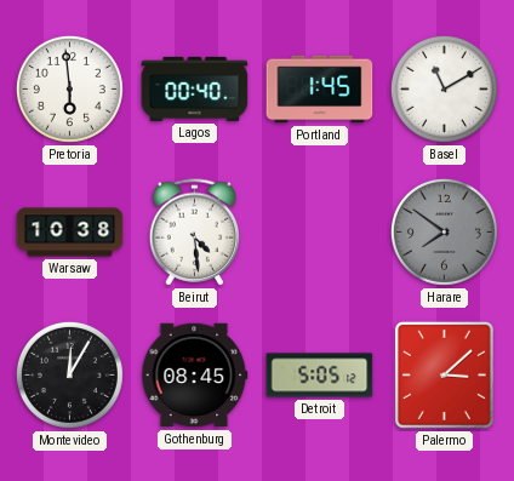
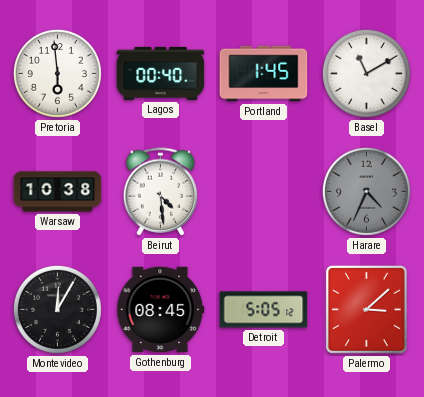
Harare: 7:51 -> 4:34 (366, 191)
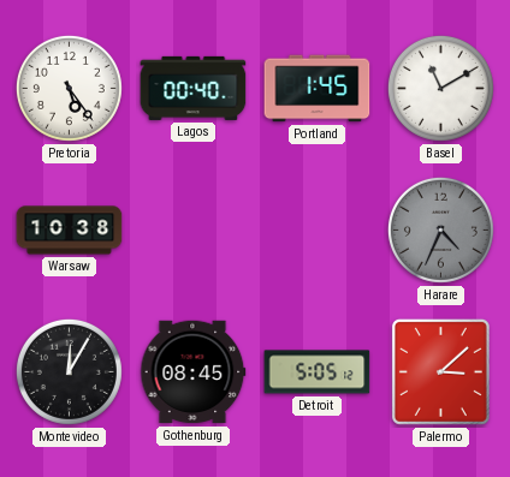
Pretoria: 5:59 -> 5:24 (69, 88)
Beirut: 4:29 -> none (161, 192)
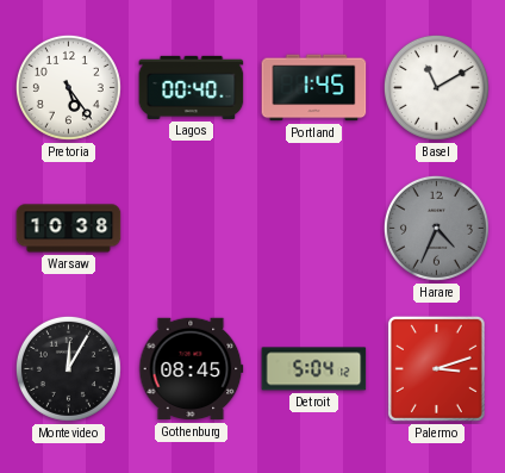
Detroit: 5:05 -> 5:04 (314, 369)
Palermo: 3:08 -> 3:12 (436, 368)
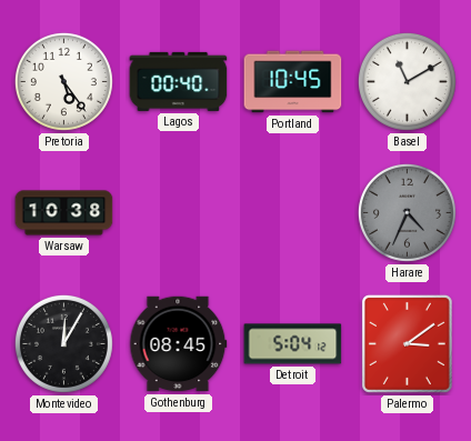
Portland: 1:45 -> 10:45 (293, 82)
Palermo: 3:12 -> 3:09 (407, 343)
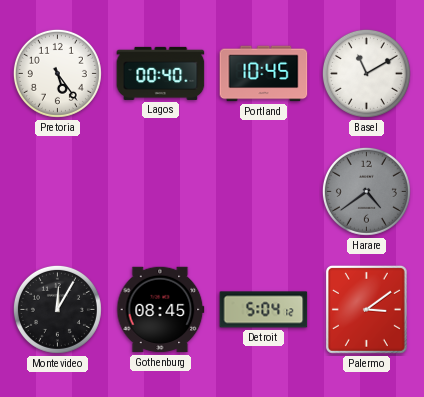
Warsaw: 10:38 -> none (64, 213)
Harare: 4:34 -> 4:39 (366, 191)
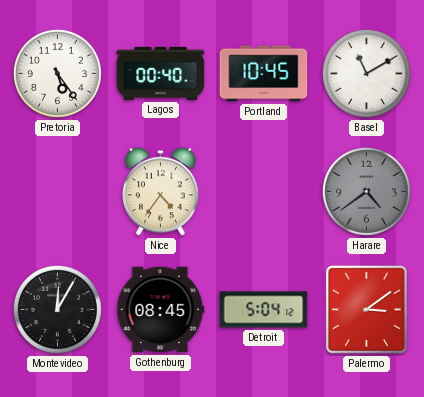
Nice: none -> 4:36 (161, 192)
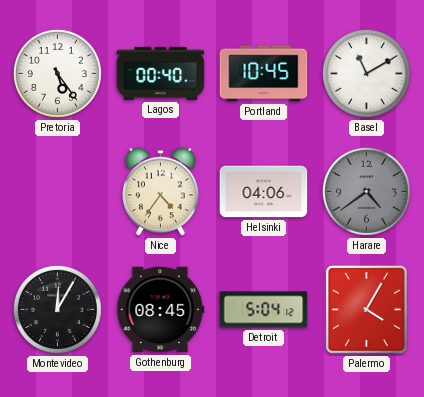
Helsinki: none -> 04:06 (264, 192)
Palermo: 3:09 -> 4:05 (366, 309)
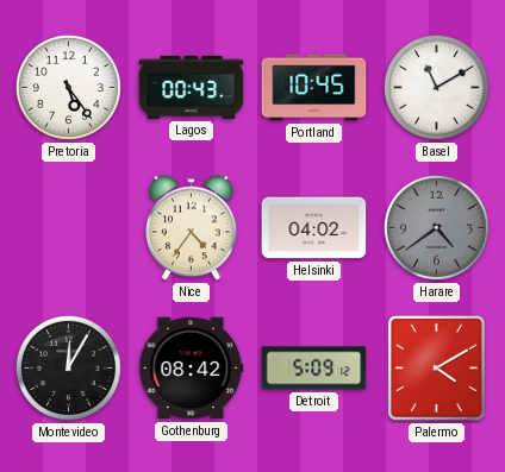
Lagos: 00:40 -> 00:43 (192, 87)
Helsinki: 04:06 -> 04:02 (314, 228)
Gothenburg: 08:45 -> 08:42 (192, 369)
Detroit: 5:04 -> 5:09 (314, 369)
Palermo: 4:05 -> 4:10 (436, 367)
